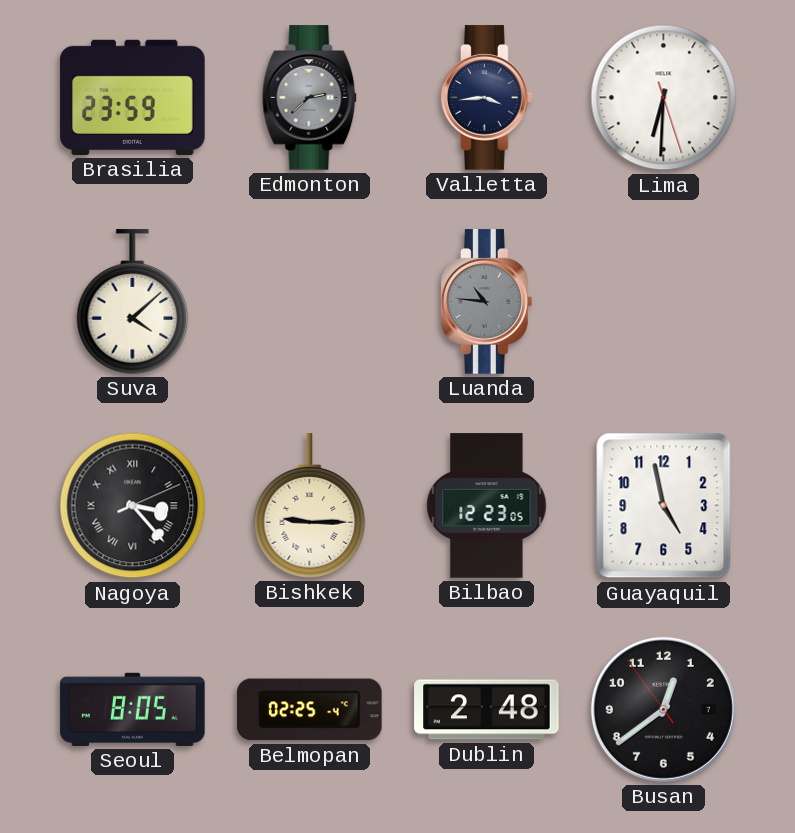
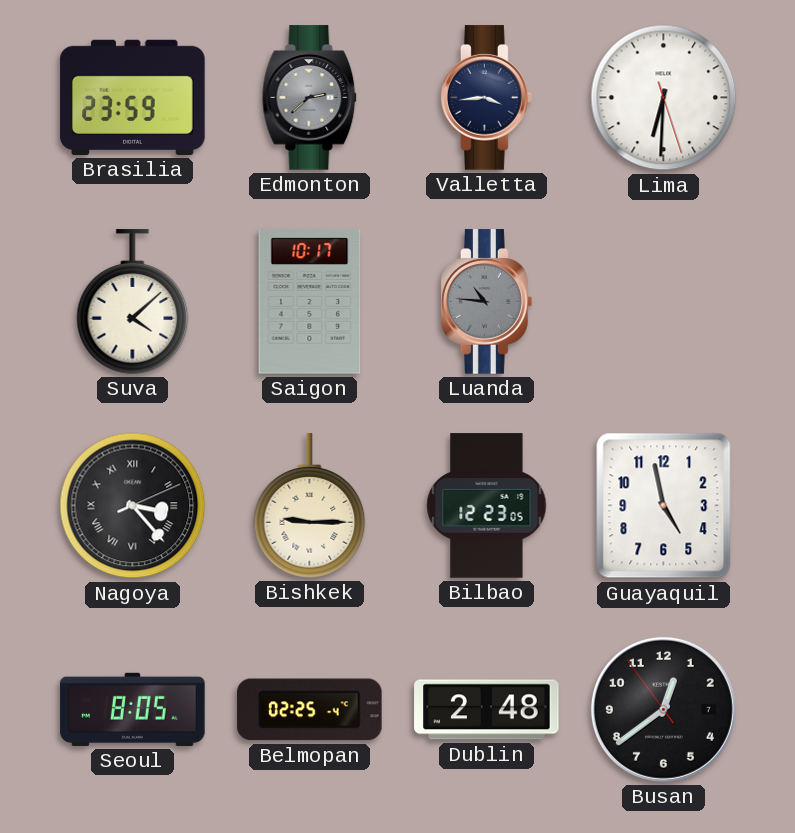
Saigon: none -> 10:17 (310, 302)
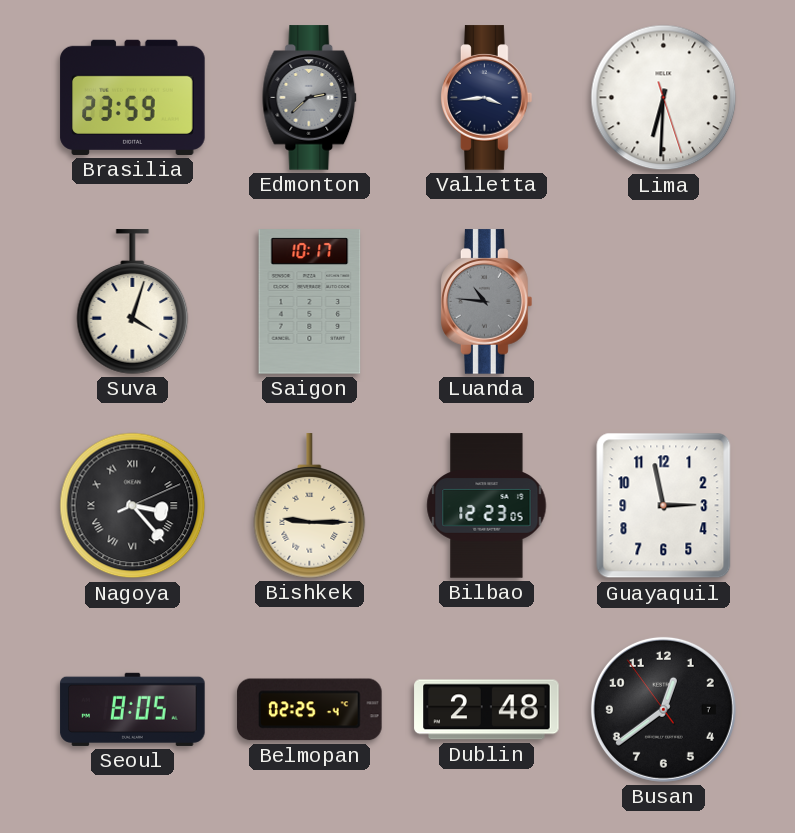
Suva: 4:08 -> 4:03 (133, 302)
Guayaquil: 4:58 -> 2:58 (664, 506)
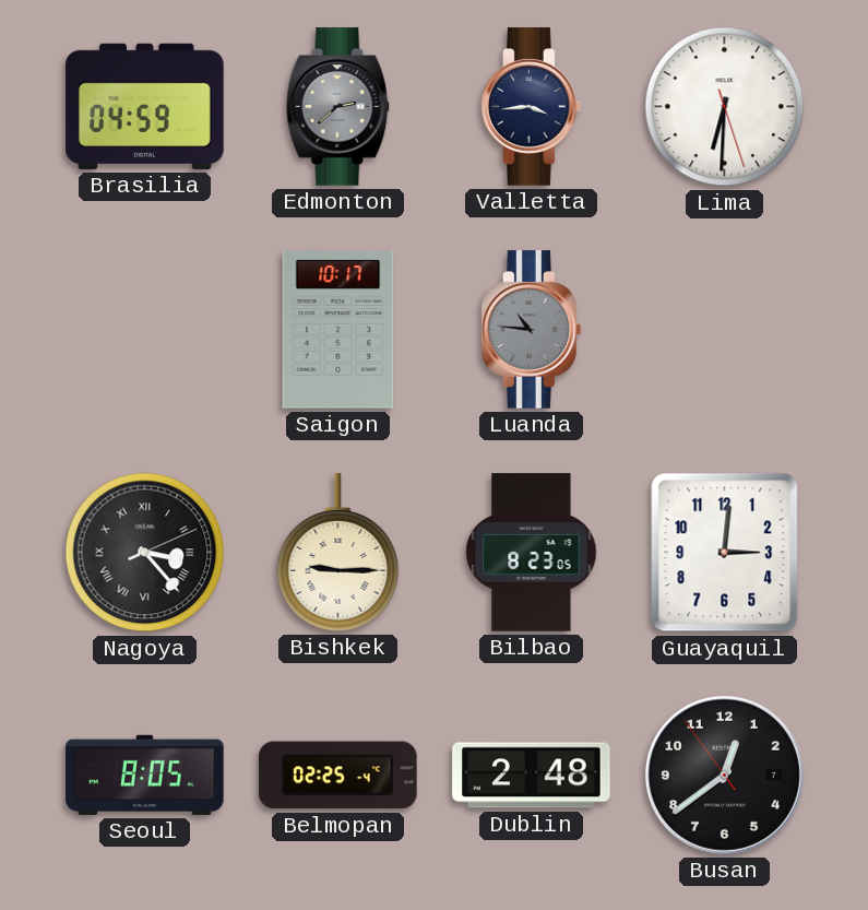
Brasilia: 23:59 -> 04:59 (145, 106)
Suva: 4:03 -> none (133, 302)
Bilbao: 12:23 -> 8:23 (532, 553)
Guayaquil: 2:58 -> 3:01 (725, 553)
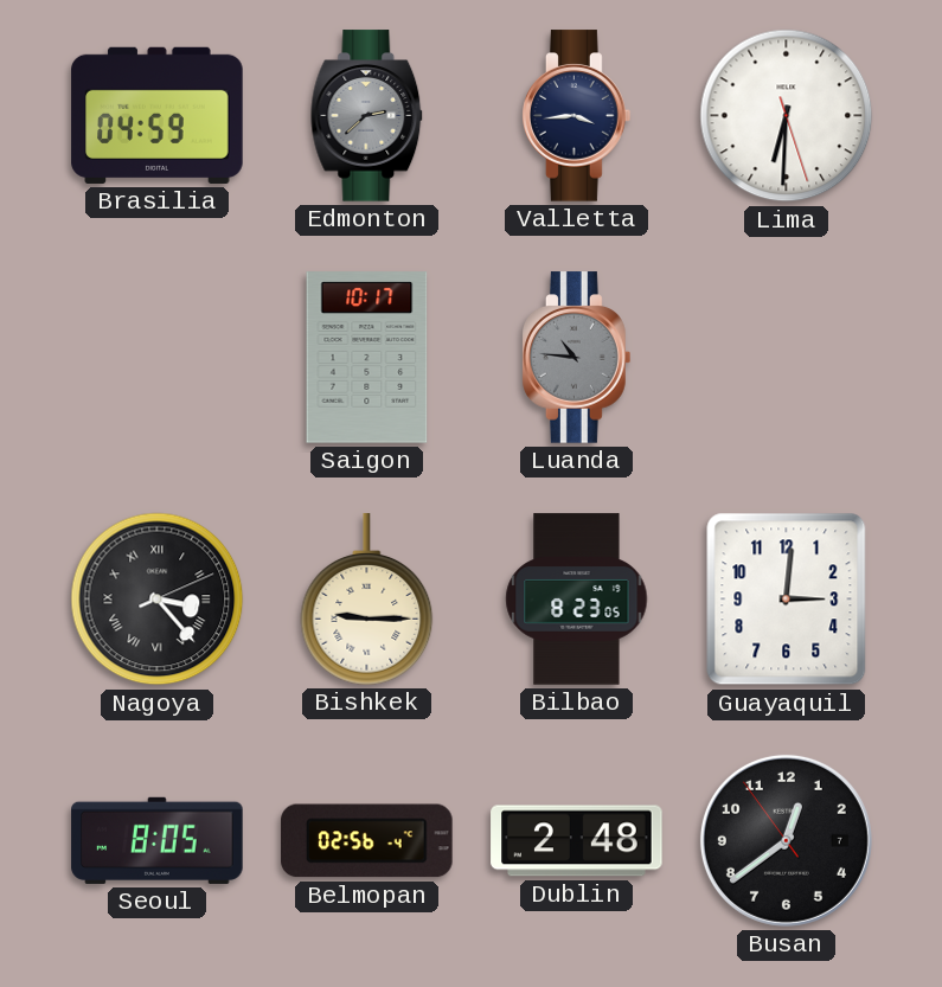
Belmopan: 02:25 -> 02:56 (367, 841)
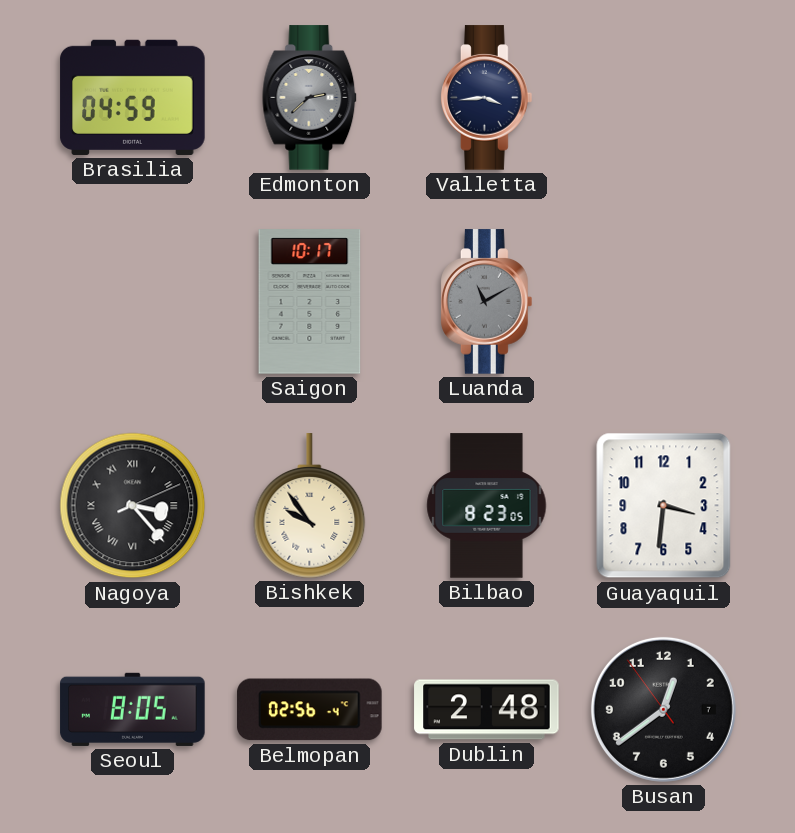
Lima: 6:30 -> none (787, 116)
Luanda: 10:46 -> 11:10 (487, 302)
Bishkek: 9:15 -> 9:54 (310, 506)
Guayaquil: 3:01 -> 3:31 (664, 506)
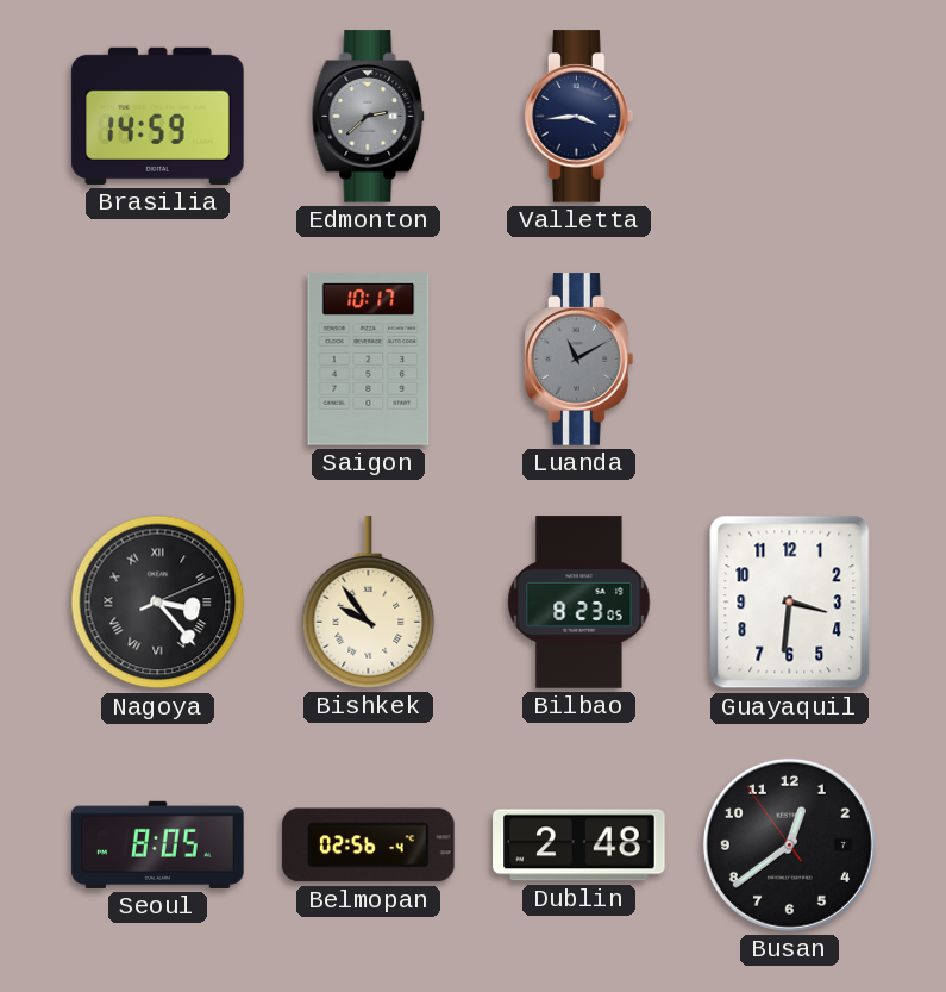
Brasilia: 04:59 -> 14:59 (158, 116)
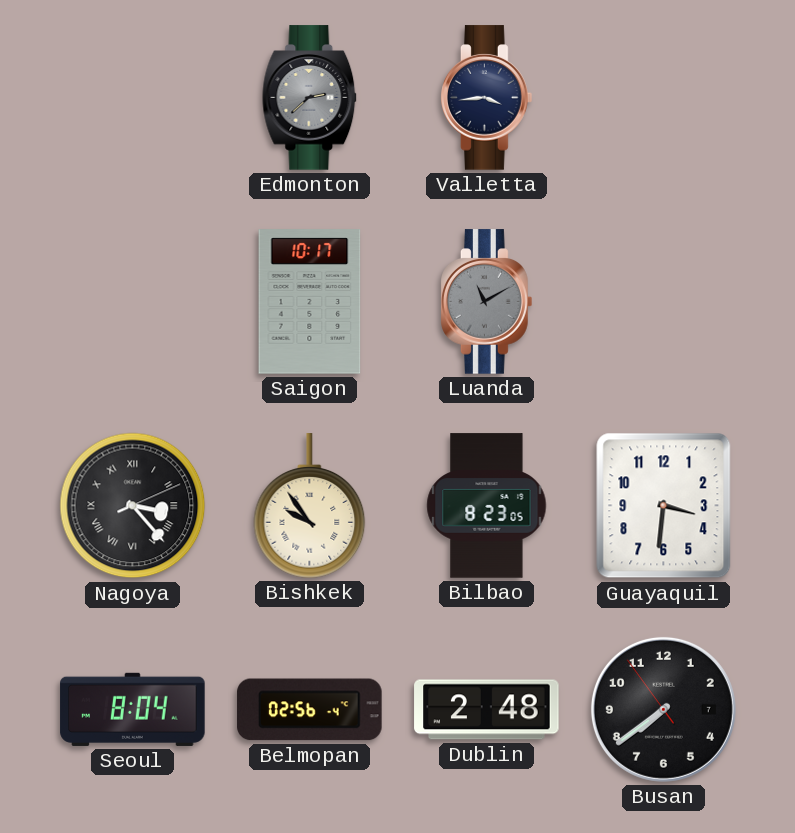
Brasilia: 14:59 -> none (158, 116)
Seoul: 8:05 -> 8:04 (133, 709)
Busan: 12:38 -> 7:38 (663, 709)
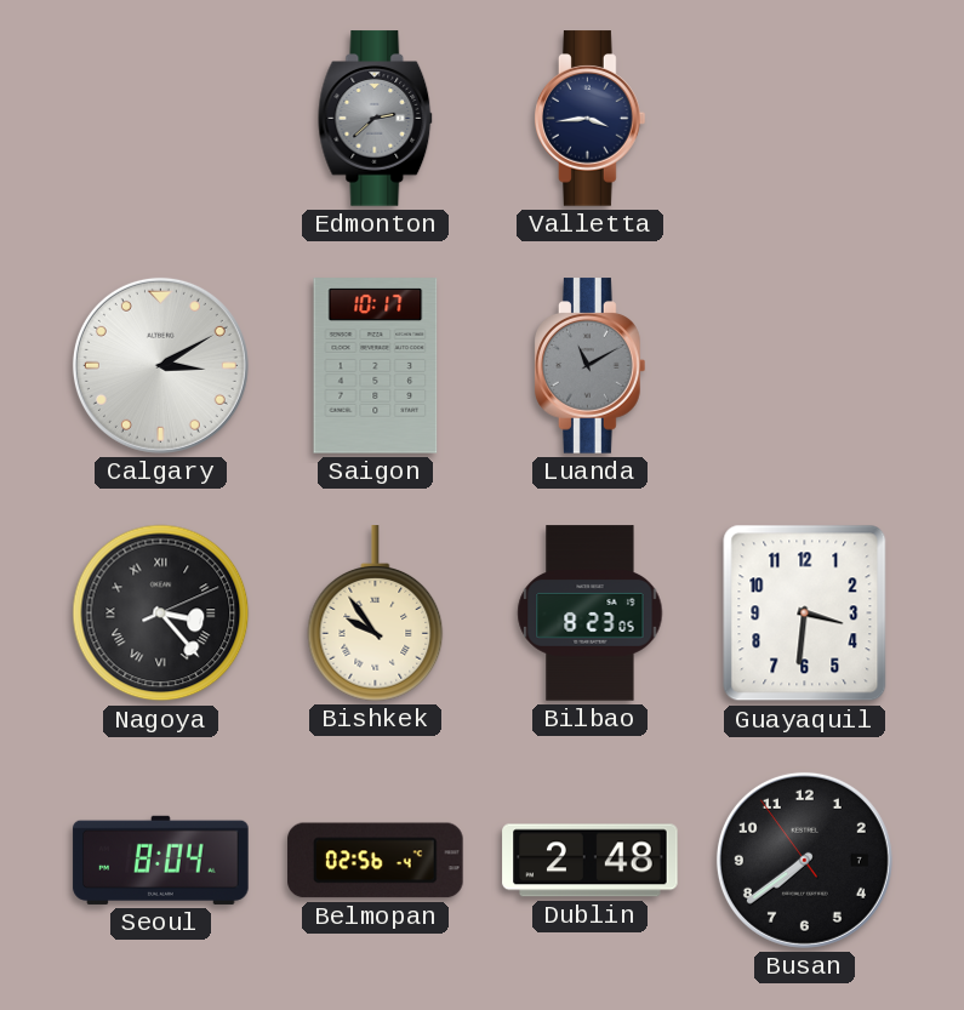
Calgary: none -> 3:10 (160, 365)
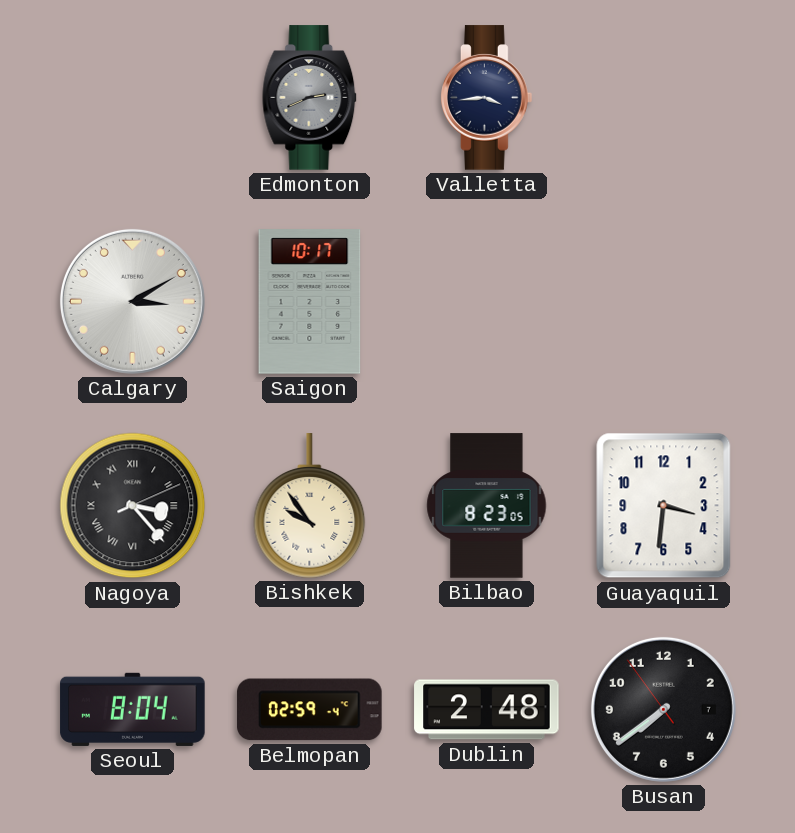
Edmonton: 2:38 -> 2:41 (310, 98)
Luanda: 11:10 -> none (591, 366)
Belmopan: 02:56 -> 02:59 (310, 710)
